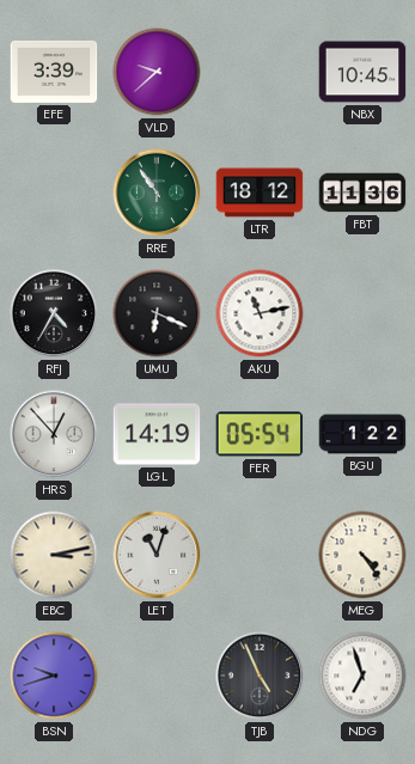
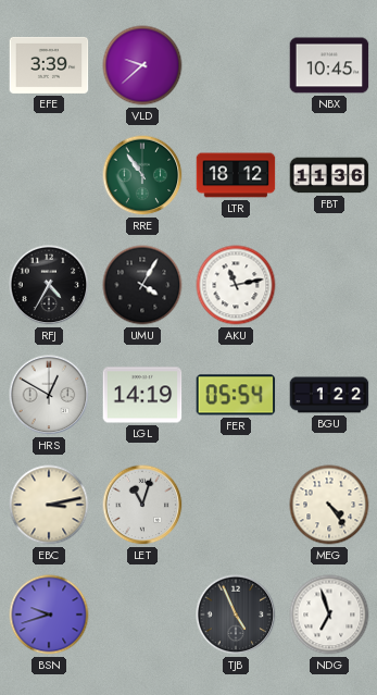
UMU: 6:19 -> 4:05 (142, 285)
HRS: 12:53 -> 12:50 (49, 395)
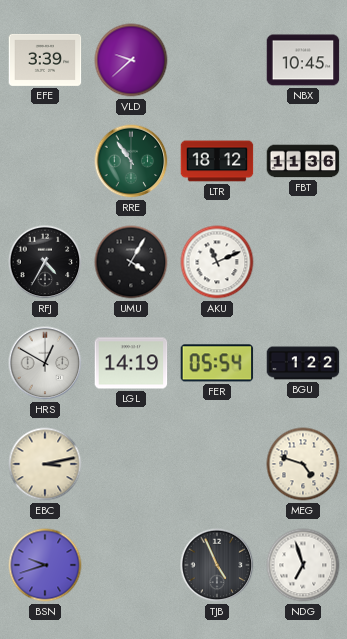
AKU: 11:13 -> 11:11 (217, 262)
LET: 11:03 -> none (142, 505)
MEG: 4:24 -> 4:48 (303, 464)
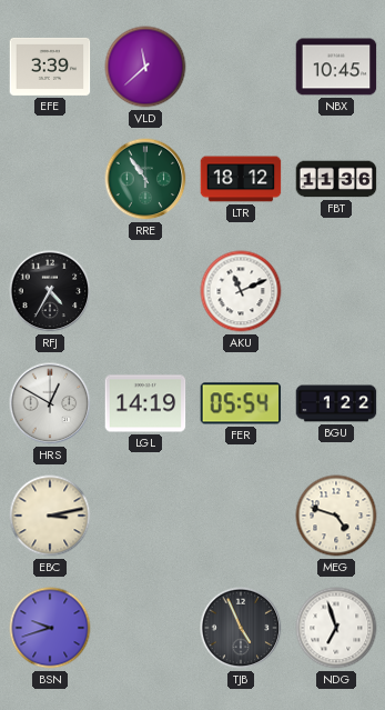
VLD: 9:38 -> 11:38 (145, 67)
UMU: 4:05 -> none (131, 262)
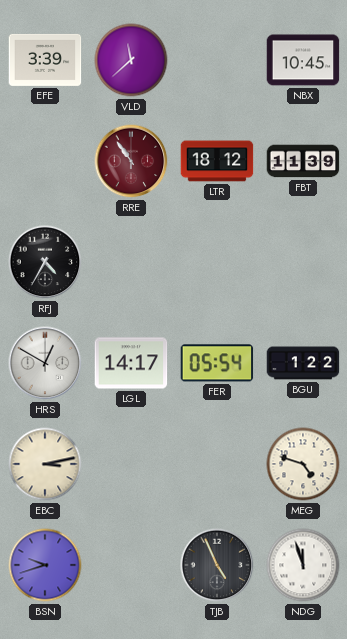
RRE dial: green -> burgundy (131, 161)
FBT: 11:36 -> 11:39 (303, 161)
AKU: 11:11 -> none (241, 291)
LGL: 14:19 -> 14:17 (131, 363)
NDG: 6:57 -> 11:57 (303, 565)
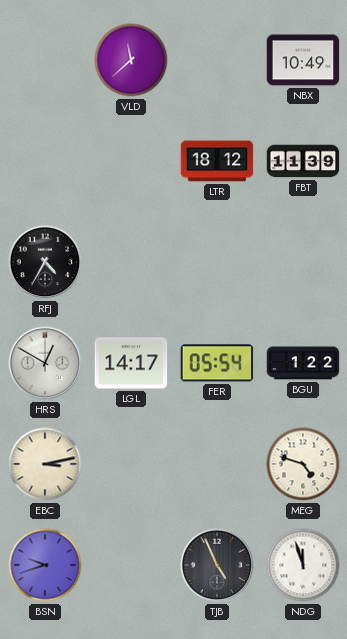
EFE: 3:39 -> none (45, 60)
NBX: 10:45 -> 10:49 (303, 60)
RRE: 10:54 -> none (131, 161)
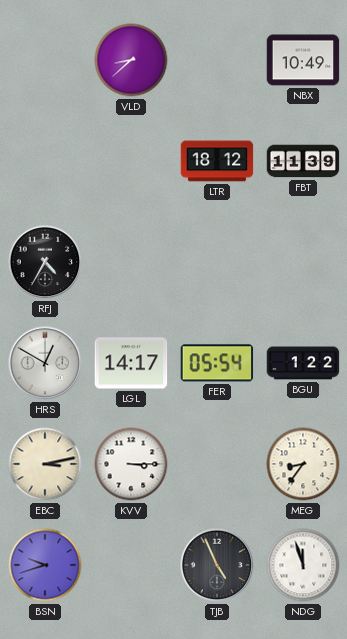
VLD: 11:38 -> 8:38 (131, 60)
KVV: none -> 3:15 (131, 464)
MEG: 4:48 -> 8:36 (303, 464)
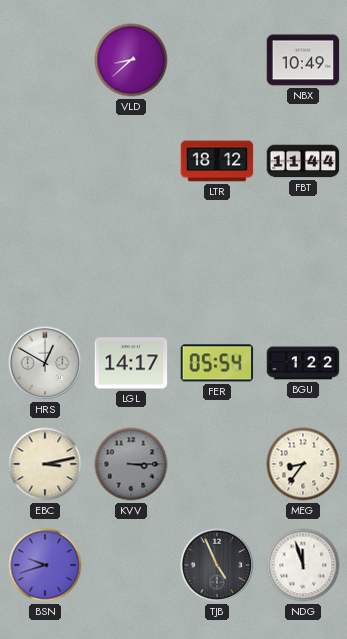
FBT: 11:39 -> 11:44 (303, 161)
RFJ: 4:35 -> none (45, 262)
KVV dial: white -> grey (131, 464)
